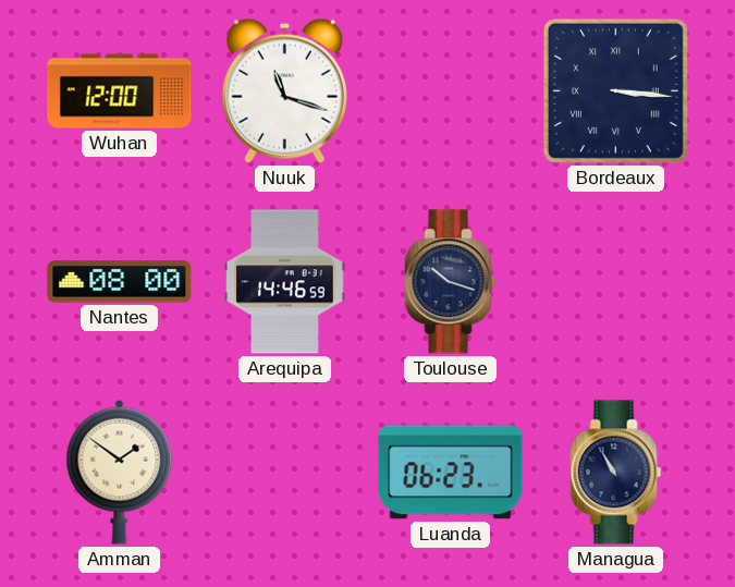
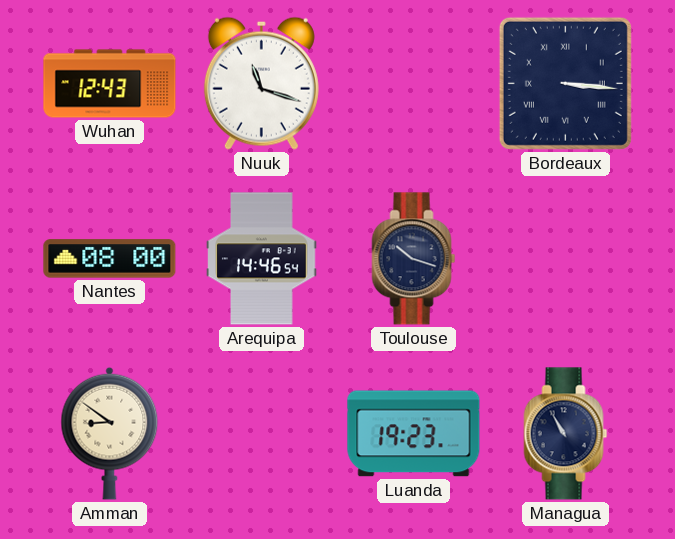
Wuhan: 12:00 -> 12:43 (110, 84)
Arequipa: 14:46:59 -> 14:46:54 (262, 259)
Amman: 1:51 -> 8:51 (110, 433)
Luanda: 06:23 -> 19:23 (414, 434)
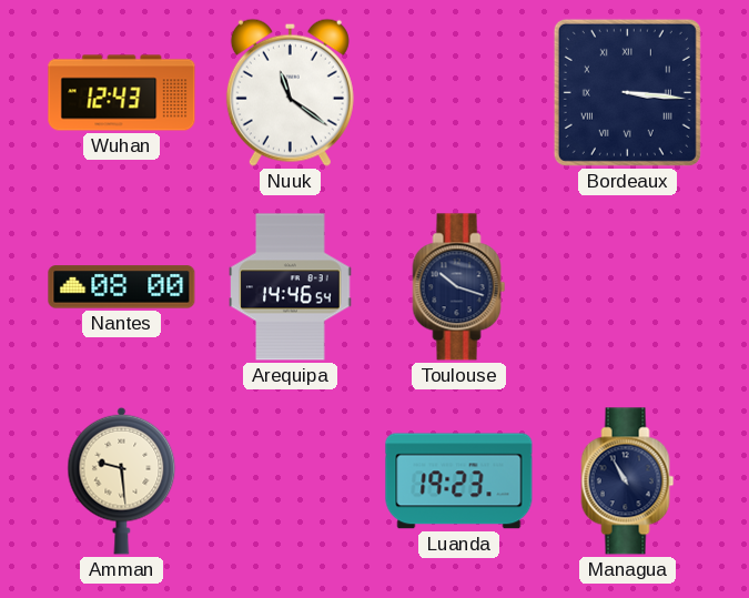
Nuuk: 11:18 -> 11:21 (290, 92)
Amman: 8:51 -> 9:29 (122, 480)
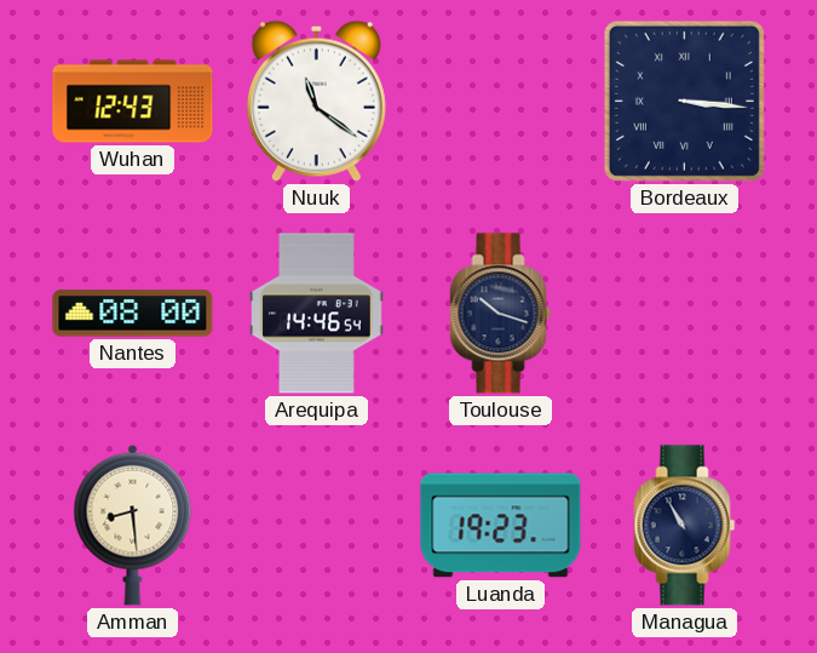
Amman: 9:29 -> 8:29 (133, 525)
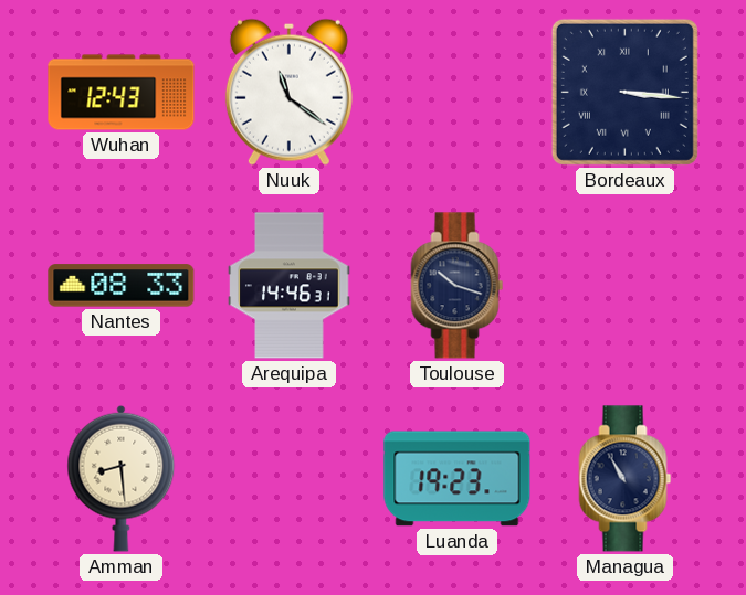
Nantes: 08:00 -> 08:33 (122, 286)
Arequipa: 14:46:54 -> 14:46:31 (290, 286)
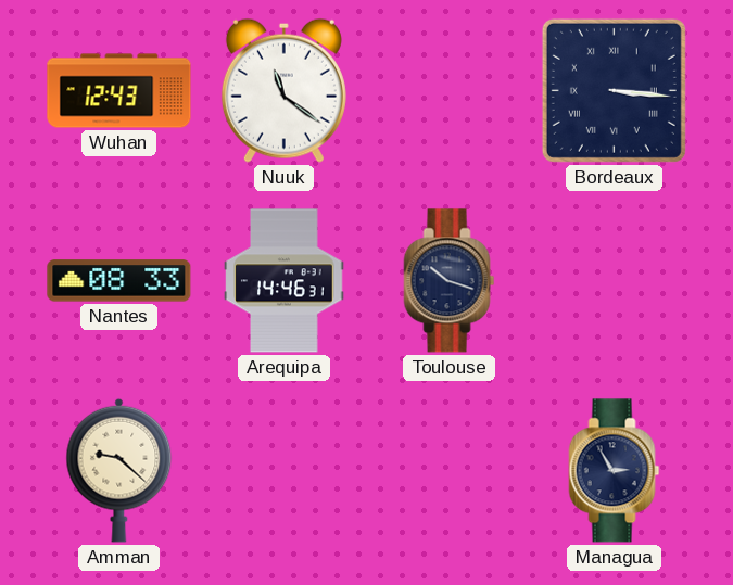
Amman: 8:29 -> 9:22 (119, 470)
Luanda: 19:23 -> none (458, 479)
Managua: 10:55 -> 2:55 (615, 471)
